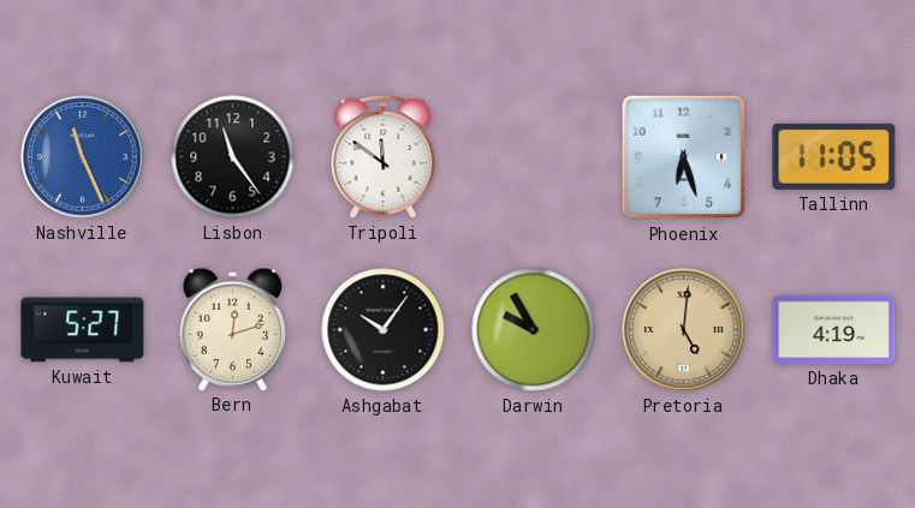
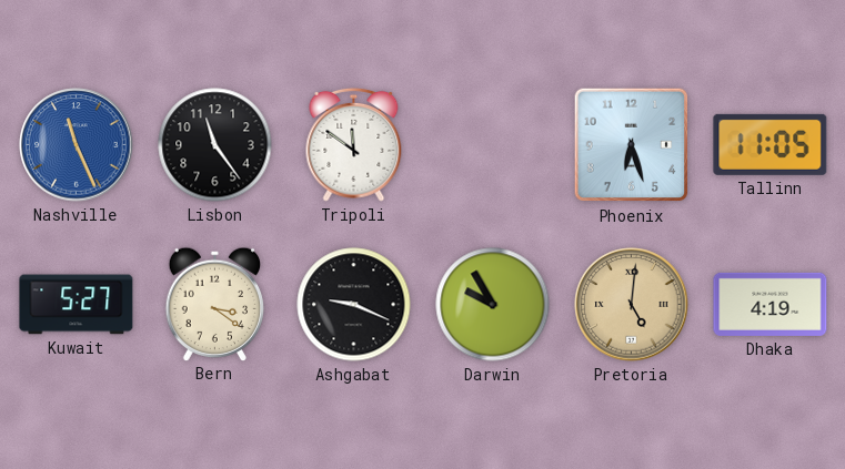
Bern: 12:12 -> 3:21 (214, 304)
Ashgabat: 10:06 -> 9:19 (354, 305)
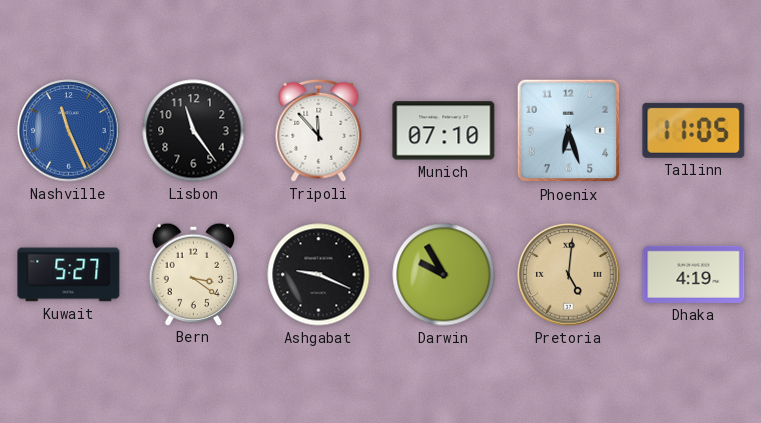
Tripoli: 11:51 -> 11:53 (319, 130)
Munich: none -> 07:10 (444, 131)
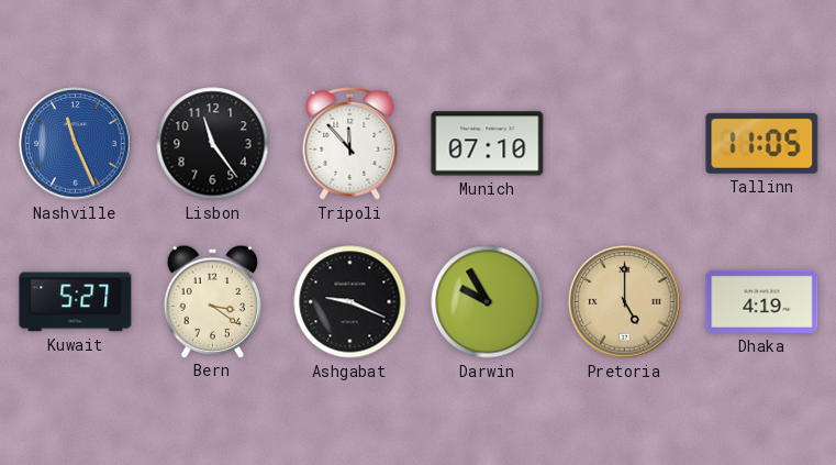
Phoenix: 6:27 -> none (569, 131)
Pretoria: 5:01 -> 5:00 (625, 302)
